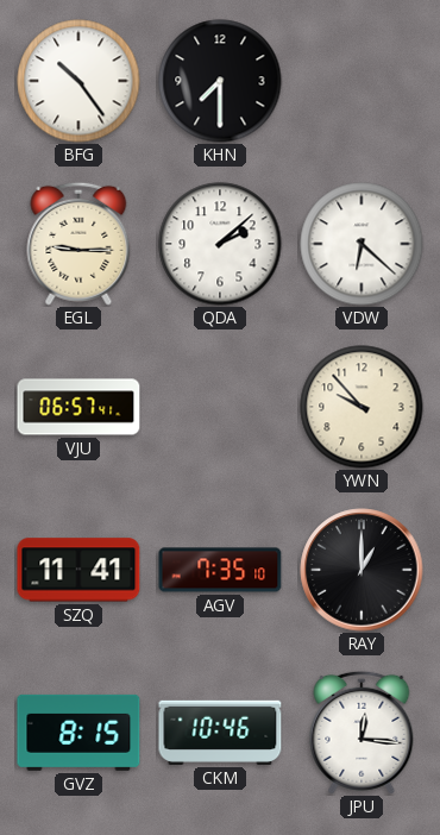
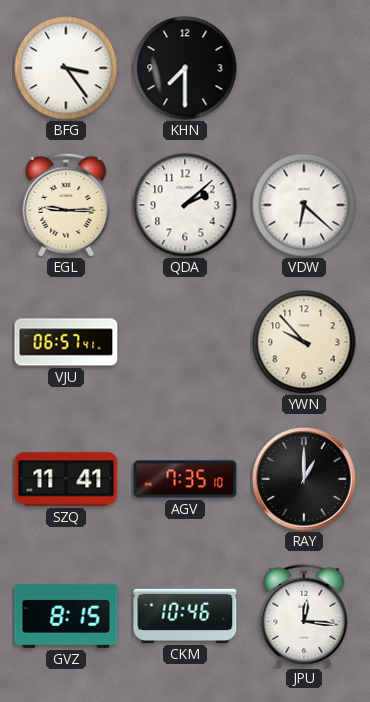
BFG: 10:24 -> 3:24 (66, 68)
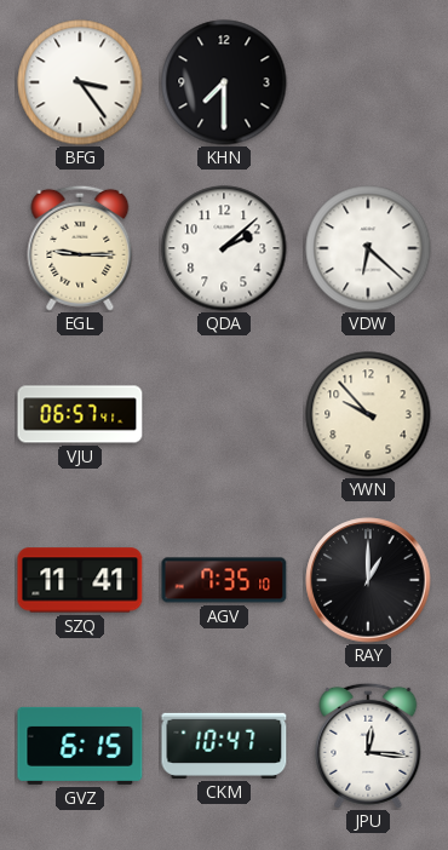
GVZ: 8:15 -> 6:15 (80, 746)
CKM: 10:46 -> 10:47 (224, 746)
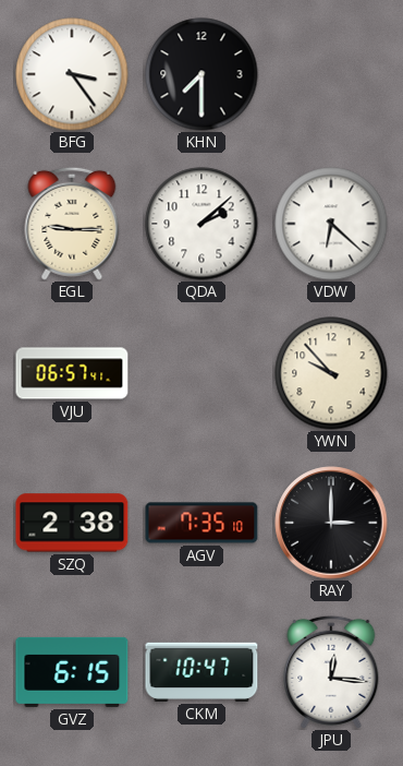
SZQ: 11:41 -> 2:38 (72, 523)
RAY: 1:00 -> 3:00 (331, 523)
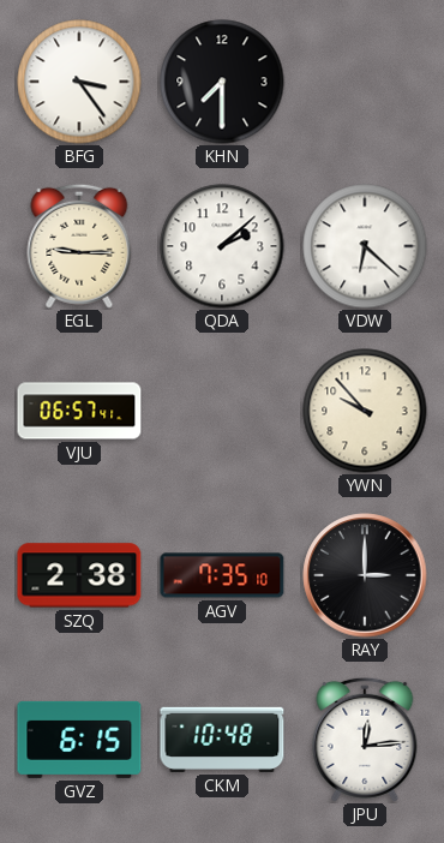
CKM: 10:47 -> 10:48 (222, 740)
JPU: 12:16 -> 12:14 (365, 740)
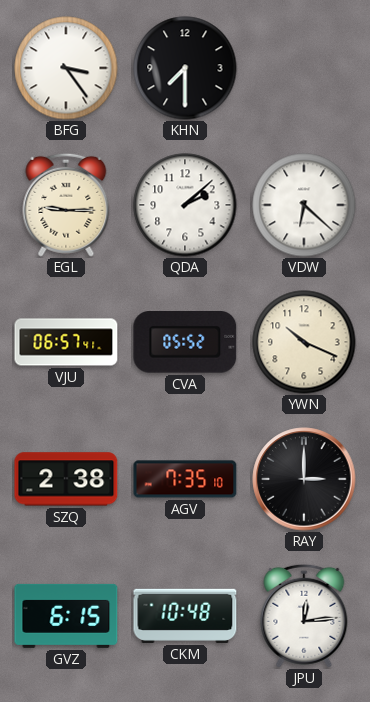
CVA: none -> 05:52 (185, 343)
YWN: 9:53 -> 10:19 (304, 342)
